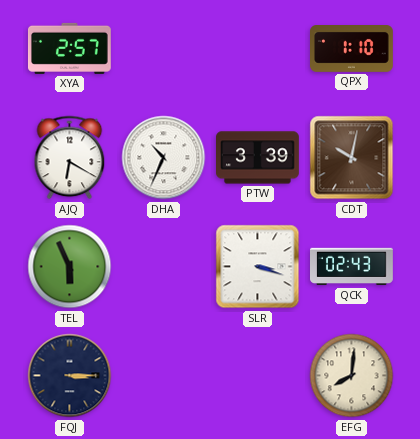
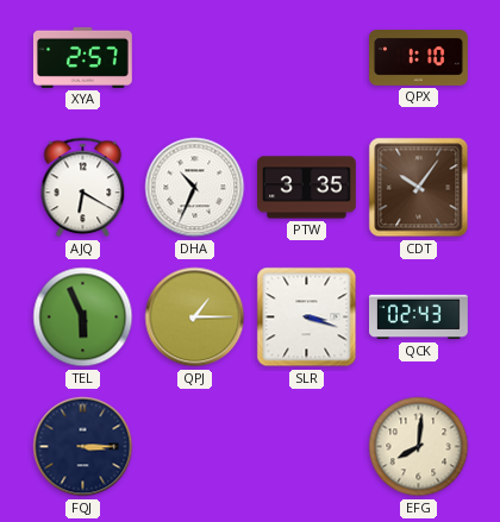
PTW: 3:39 -> 3:35 (307, 188)
CDT: 10:02 -> 10:06 (419, 188)
QPJ: none -> 1:15 (195, 317)
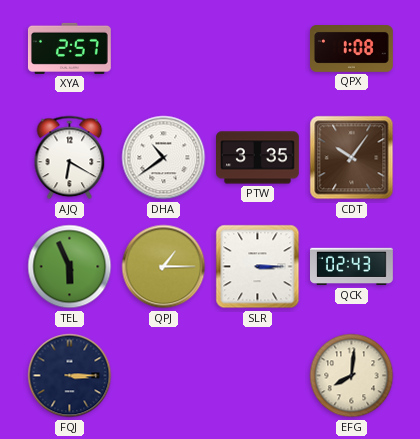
QPX: 1:10 -> 1:08 (352, 49)
DHA: 10:34 -> 10:39 (164, 158)
SLR: 3:18 -> 3:15 (258, 267)
